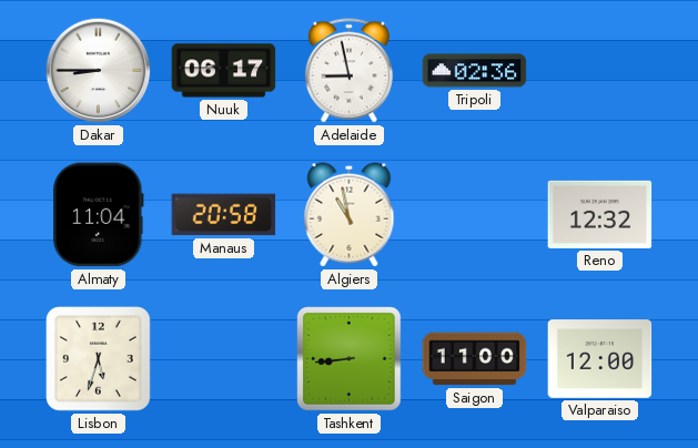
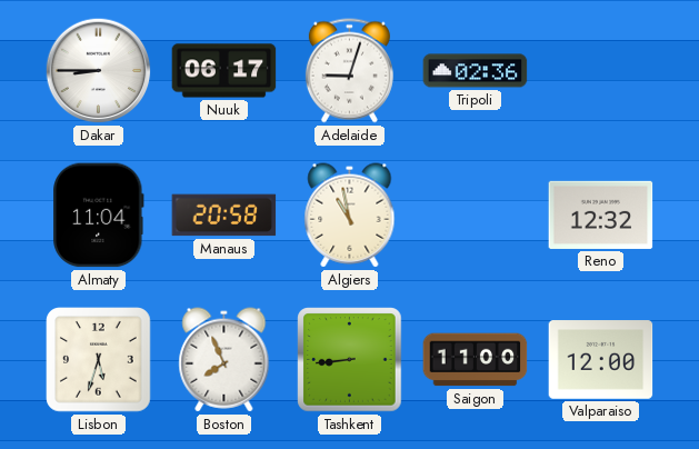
Adelaide: 8:58 -> 9:03 (349, 71)
Boston: none -> 7:56 (224, 360)
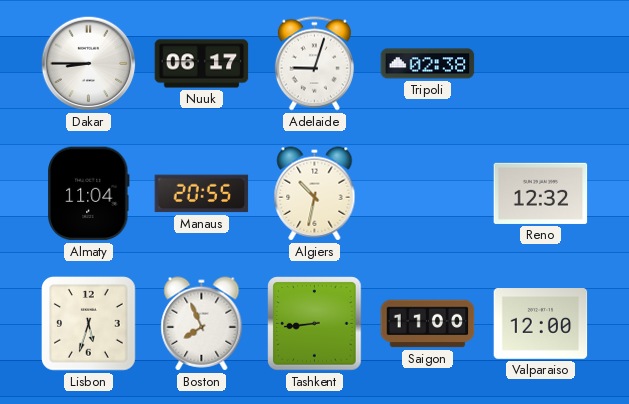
Tripoli: 02:36 -> 02:38 (428, 64)
Manaus: 20:58 -> 20:55 (202, 194)
Algiers: 10:58 -> 10:32 (315, 194)
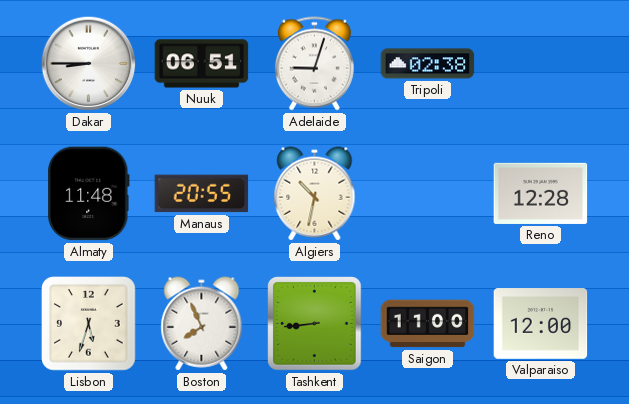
Nuuk: 06:17 -> 06:51 (202, 64)
Almaty: 11:04 -> 11:48 (89, 194)
Reno: 12:32 -> 12:28 (541, 193)
